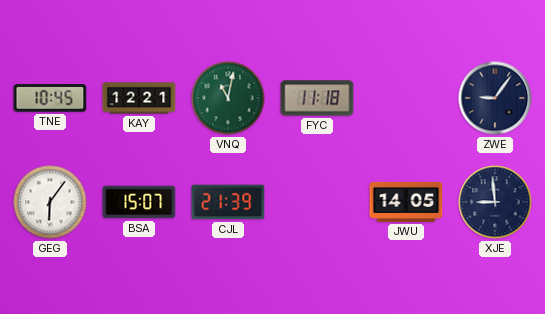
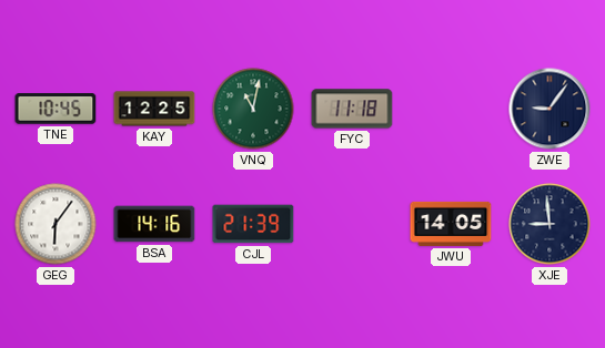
KAY: 12:21 -> 12:25 (154, 109)
BSA: 15:07 -> 14:16 (154, 224)
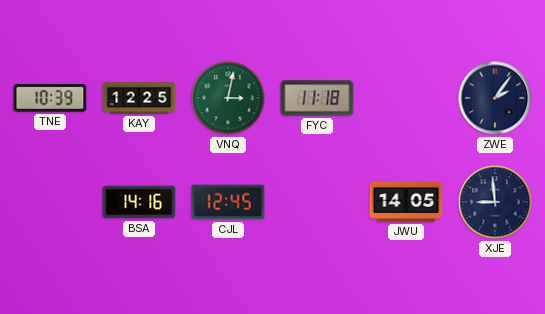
TNE: 10:45 -> 10:39 (50, 98)
VNQ: 11:02 -> 3:02 (228, 98)
ZWE: 9:06 -> 2:06 (495, 98)
GEG: 6:06 -> none (56, 224)
CJL: 21:39 -> 12:45 (228, 202)
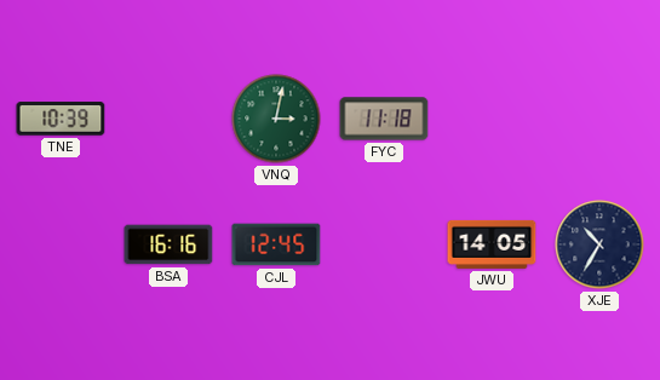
KAY: 12:25 -> none (139, 98)
ZWE: 2:06 -> none (495, 98)
BSA: 14:16 -> 16:16 (168, 244)
XJE: 8:59 -> 10:35 (599, 244)
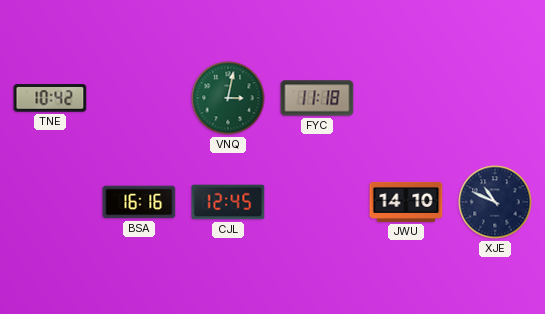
TNE: 10:39 -> 10:42 (50, 98)
JWU: 14:05 -> 14:10 (406, 202)
XJE: 10:35 -> 10:49 (495, 202)
